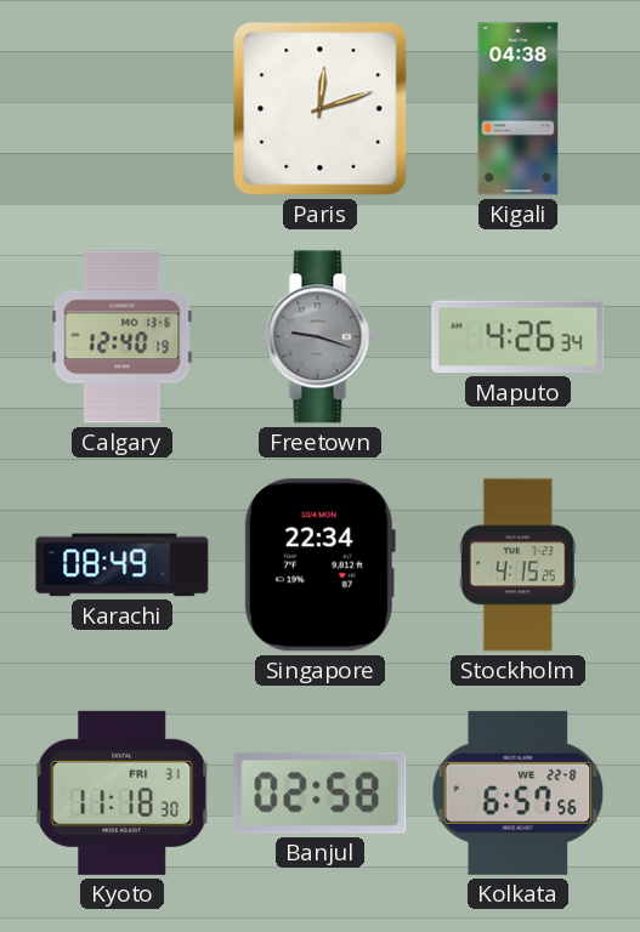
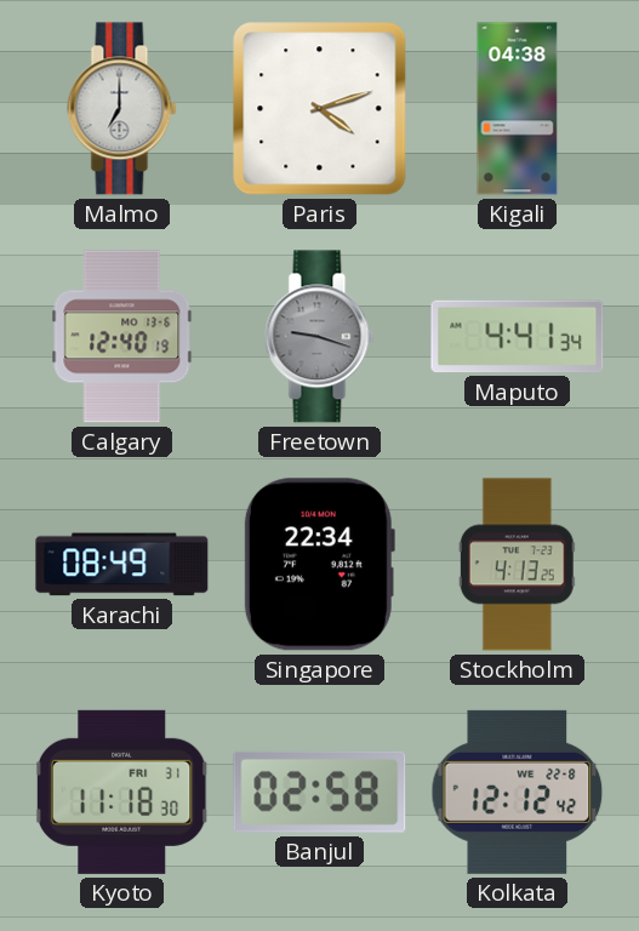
Malmo: none -> 7:00 (122, 109)
Paris: 12:12 -> 4:12 (320, 109)
Maputo: 4:26 -> 4:41 (518, 337)
Stockholm: 4:15 -> 4:13 (517, 565)
Kolkata: 6:57 -> 12:12 (518, 792)
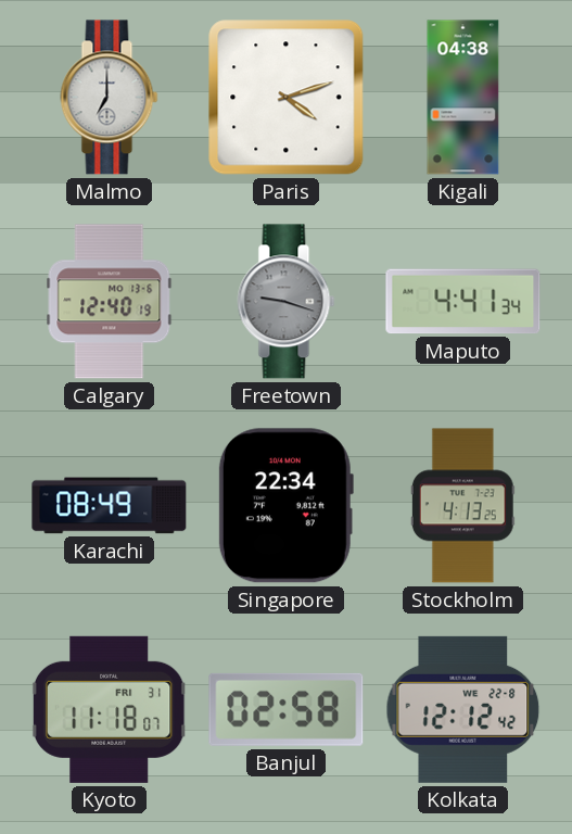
Kyoto: 11:18:30 -> 11:18:07 (109, 709)
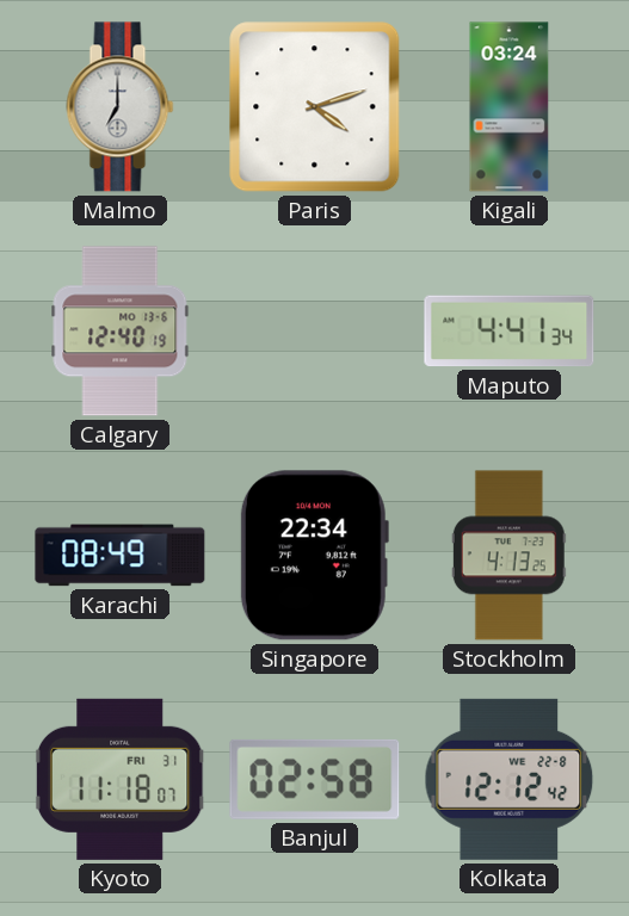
Kigali: 04:38 -> 03:24 (510, 107)
Freetown: 9:18 -> none (287, 302)
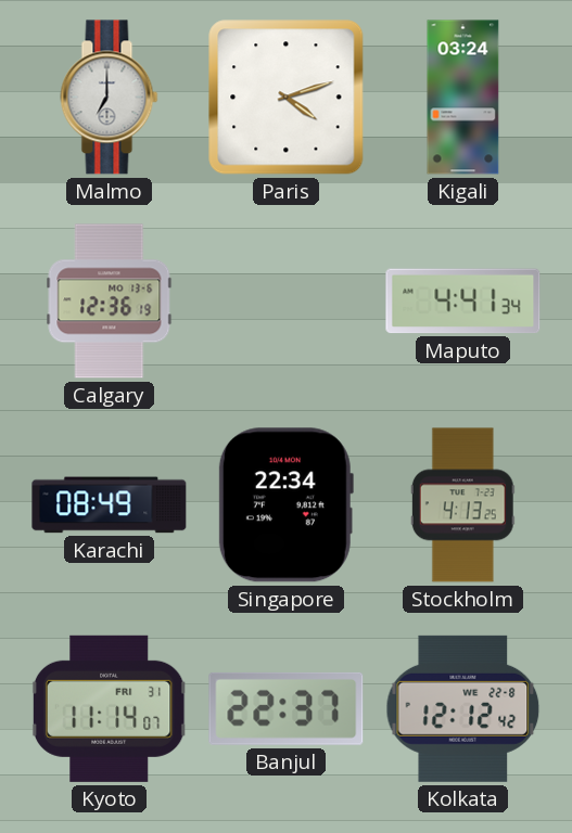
Calgary: 12:40 -> 12:36 (110, 302)
Kyoto: 11:18 -> 11:14 (109, 708)
Banjul: 02:58 -> 22:37 (287, 708)
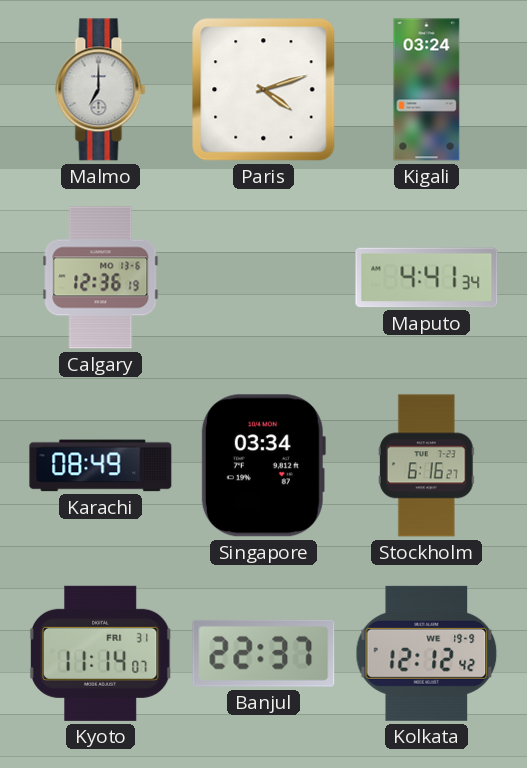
Singapore: 22:34 -> 03:34 (263, 466)
Stockholm: 4:13 -> 6:16 (426, 466)
Kolkata date: WE 22-8 -> WE 19-9 (427, 653)
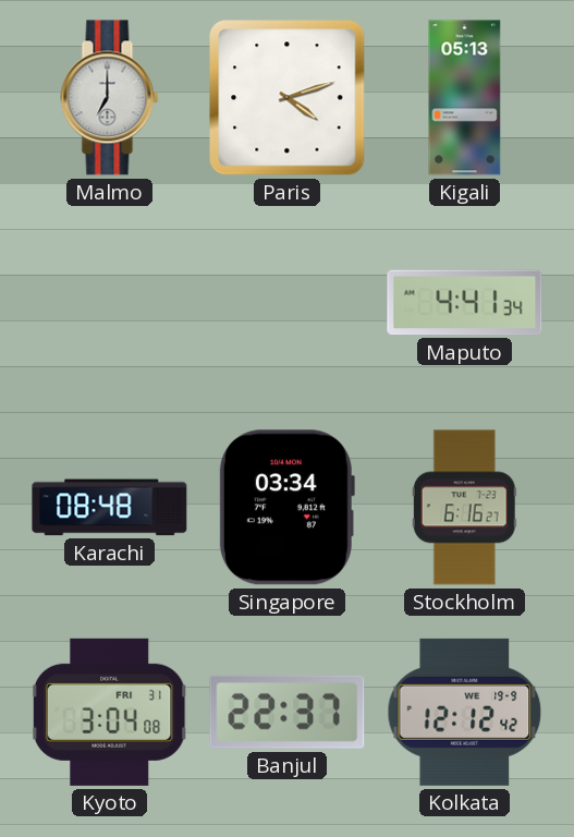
Kigali: 03:24 -> 05:13 (465, 98)
Calgary: 12:36 -> none (101, 278)
Karachi: 08:49 -> 08:48 (110, 508)
Kyoto: 11:14 -> 3:04 (109, 712)
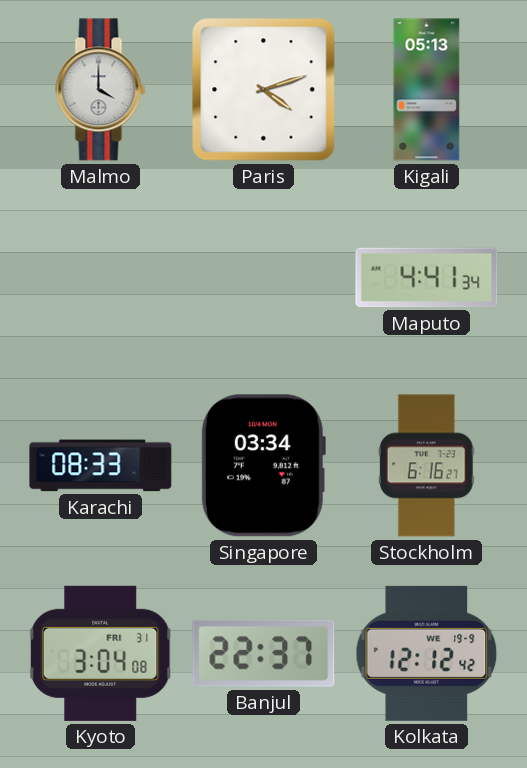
Malmo: 7:00 -> 4:00 (101, 90)
Karachi: 08:48 -> 08:33 (101, 466)
